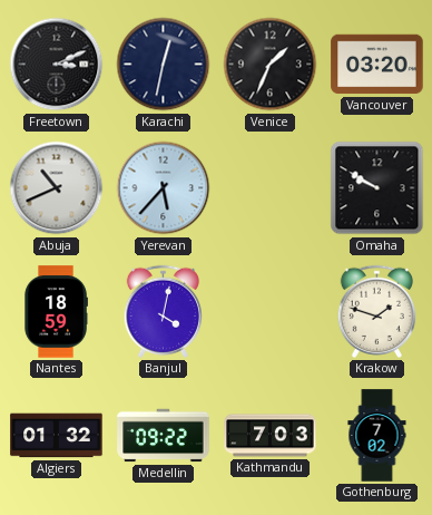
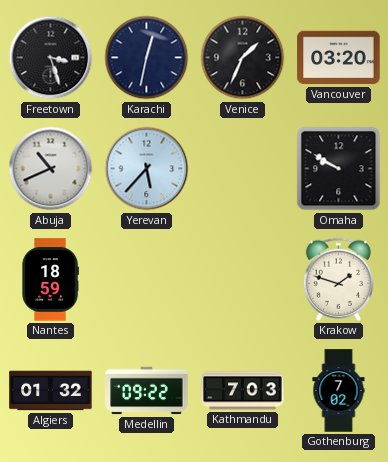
Freetown: 3:11 -> 3:27 (51, 58)
Banjul: 4:02 -> none (163, 311)
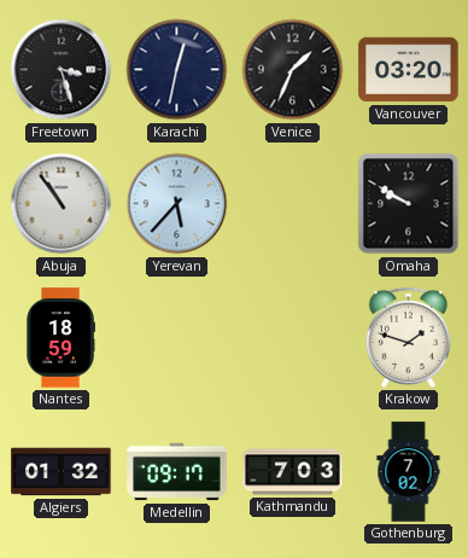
Abuja: 10:41 -> 10:54 (62, 204)
Medellin: 09:22 -> 09:17 (177, 472)
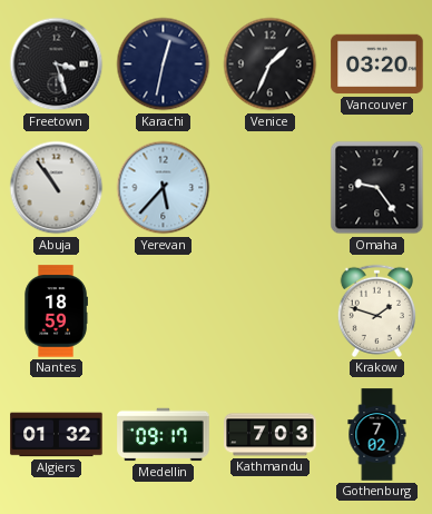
Omaha: 9:50 -> 9:24 (377, 188)
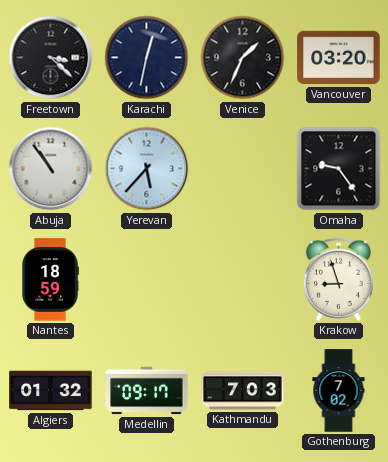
Freetown: 3:27 -> 3:22 (51, 58)
Krakow: 1:48 -> 8:57 (338, 279)
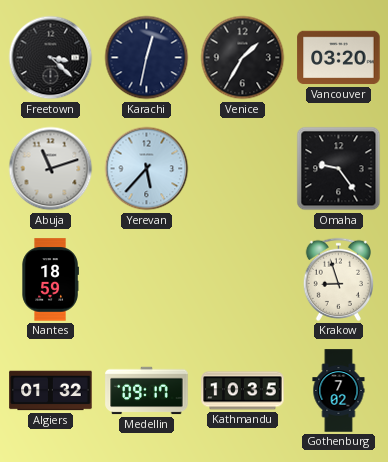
Venice: 1:34 -> 1:35 (243, 58)
Abuja: 10:54 -> 11:12 (51, 169)
Kathmandu: 7:03 -> 10:35 (243, 391)
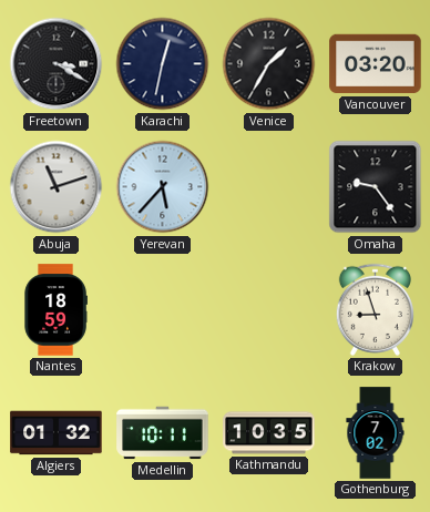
Freetown: 3:22 -> 3:20 (57, 64)
Medellin: 09:17 -> 10:11 (163, 433)
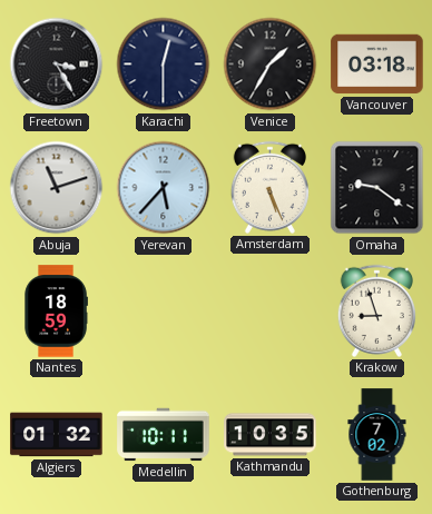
Freetown: 3:20 -> 3:25 (57, 65)
Karachi: 12:32 -> 12:30 (164, 65)
Vancouver: 03:20 -> 03:18 (377, 65)
Amsterdam: none -> 5:26 (269, 187)
Omaha: 9:24 -> 9:21 (377, 188)
